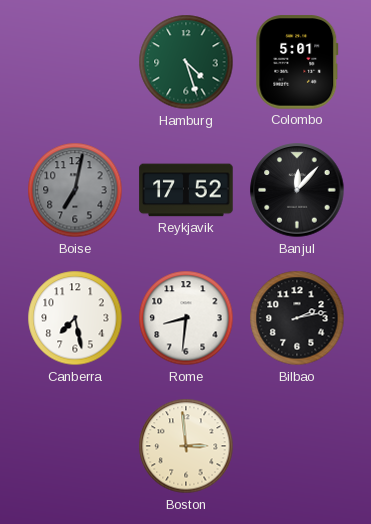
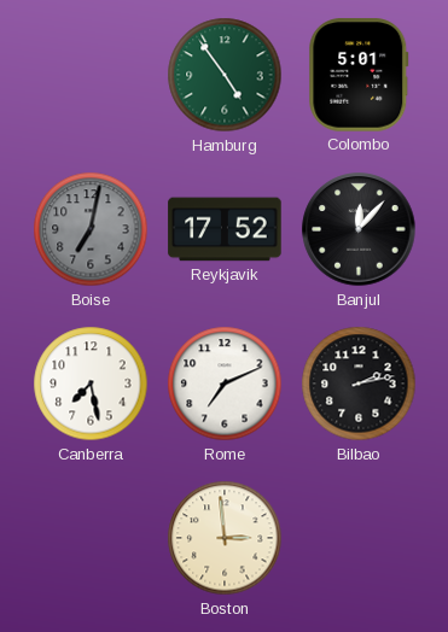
Hamburg: 4:27 -> 4:54 (225, 75)
Rome: 8:31 -> 7:11 (225, 384)
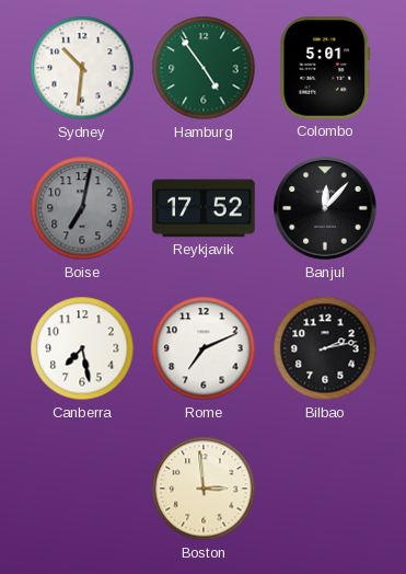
Sydney: none -> 10:31 (82, 68)
